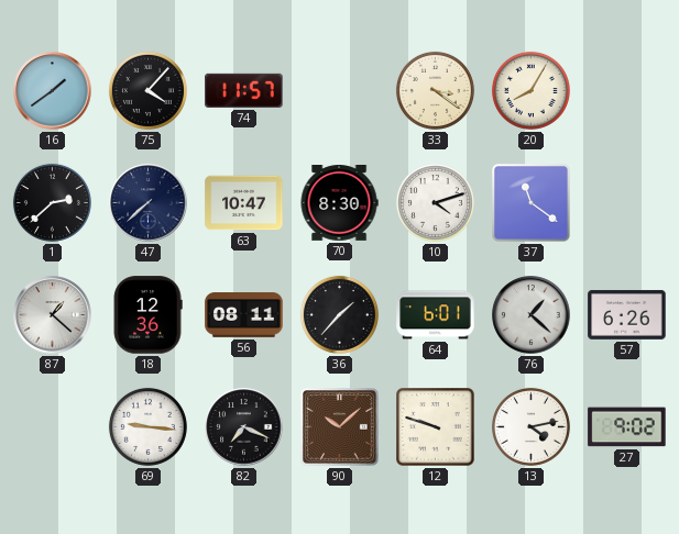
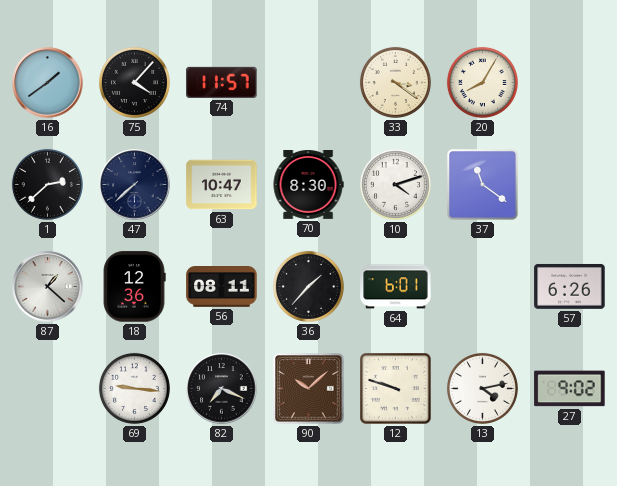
76: 1:22 -> none (532, 315)
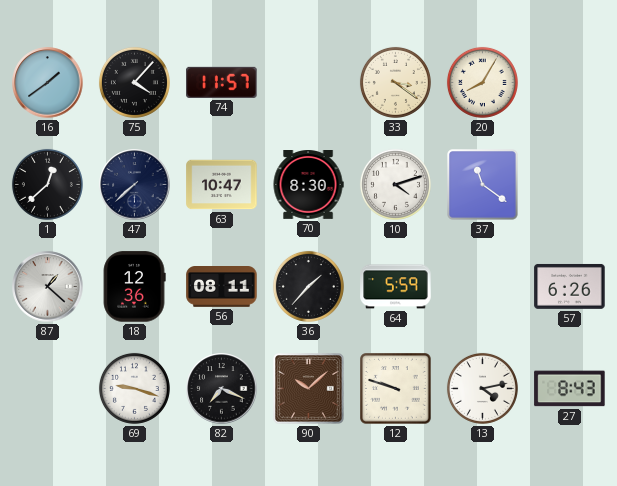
1: 2:38 -> 12:38 (47, 184)
64: 6:01 -> 5:59 (396, 287)
69: 9:16 -> 9:18 (134, 388)
27: 9:02 -> 8:43 (570, 389)
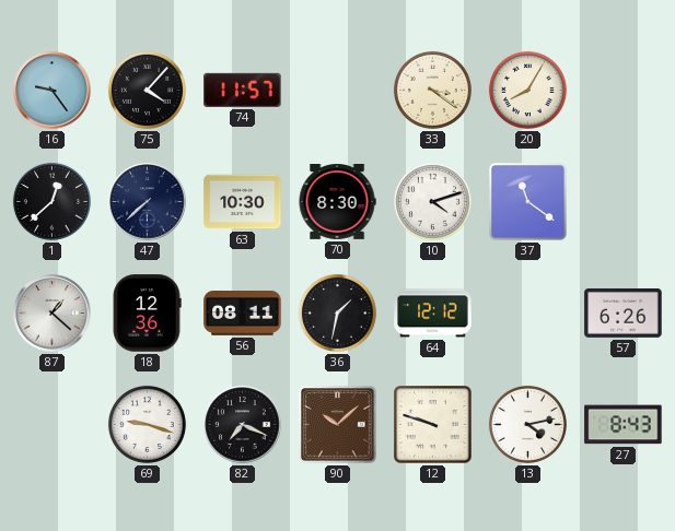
16: 1:39 -> 9:24 (53, 91)
63: 10:47 -> 10:30 (243, 202)
36: 1:37 -> 1:32 (337, 312)
64: 5:59 -> 12:12 (433, 314)
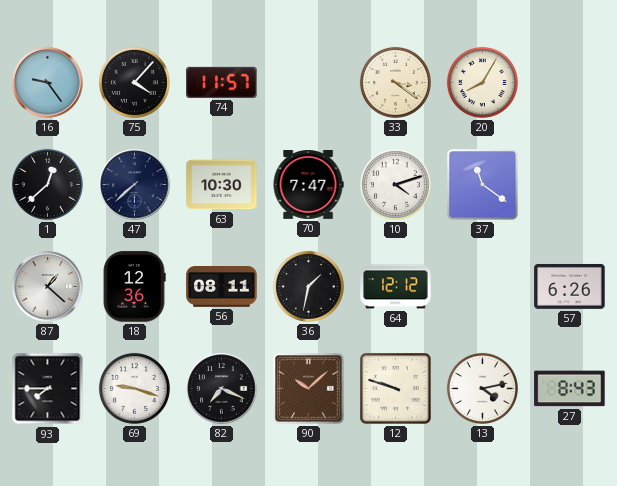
70: 8:30 -> 7:47 (308, 185)
93: none -> 7:45 (48, 389)
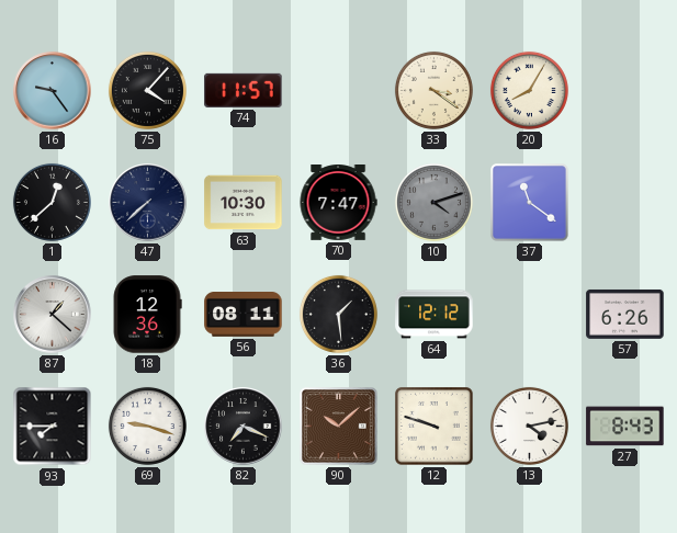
10 dial: white -> grey (433, 202)
36: 1:32 -> 1:29 (338, 314)
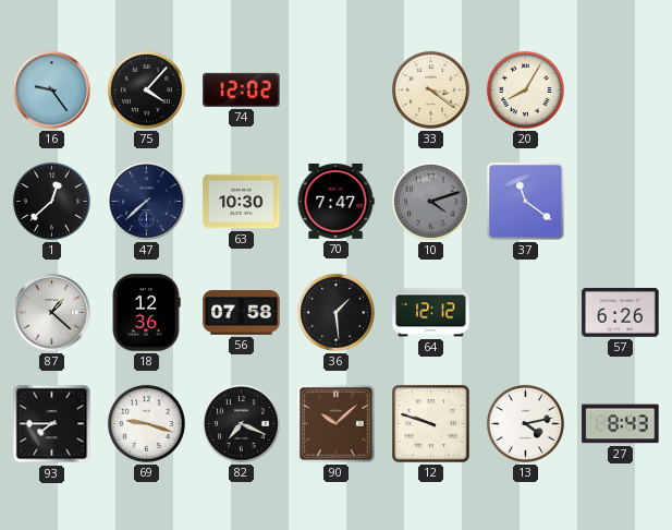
74: 11:57 -> 12:02 (242, 89)
56: 08:11 -> 07:58 (242, 313)
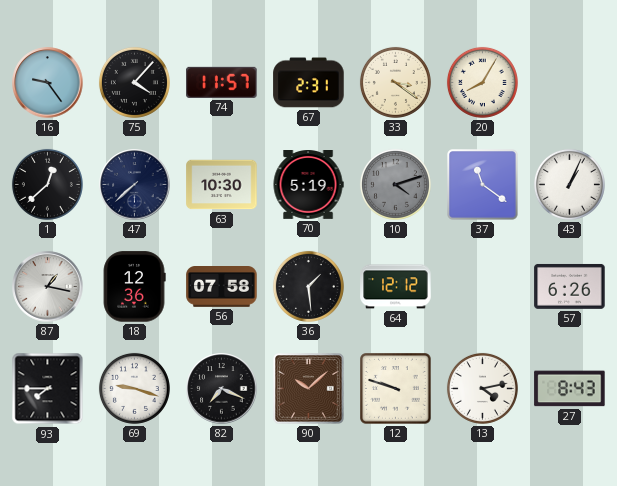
74: 12:02 -> 11:57 (222, 82)
67: none -> 2:31 (309, 83)
70: 7:47 -> 5:19 (308, 185)
43: none -> 1:04 (569, 184)
87: 1:22 -> 1:17 (48, 287)
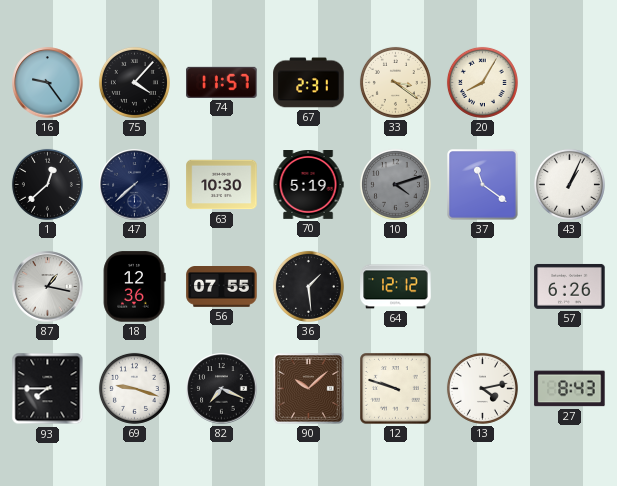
56: 07:58 -> 07:55 (222, 287)
